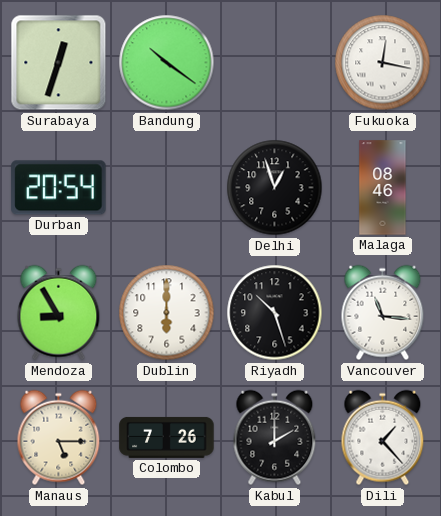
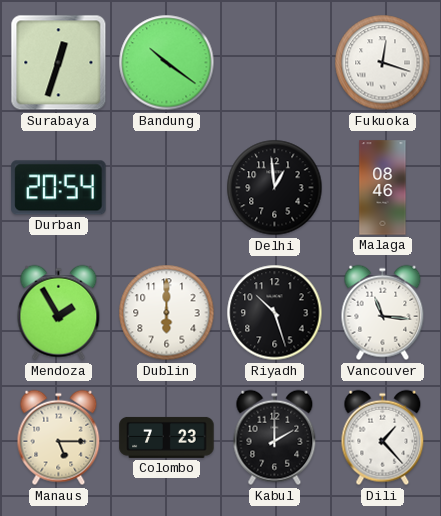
Fukuoka: 12:17 -> 12:18 (383, 63)
Delhi: 12:57 -> 12:59 (275, 188)
Mendoza: 8:55 -> 1:55 (59, 313)
Colombo: 7:26 -> 7:23 (167, 437)
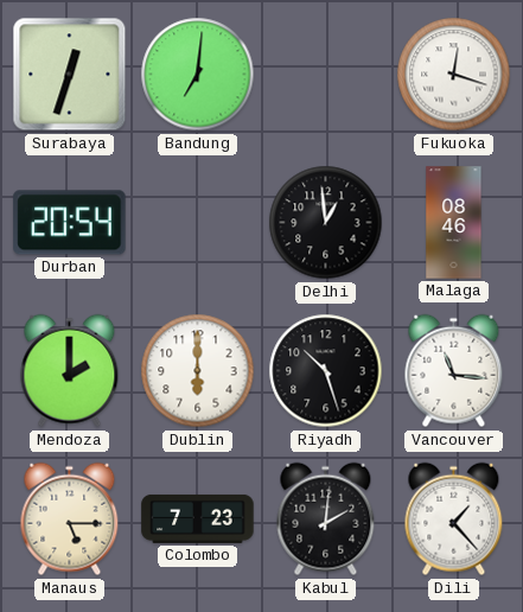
Bandung: 10:21 -> 7:01 (198, 75)
Mendoza: 1:55 -> 2:00 (70, 371)
Kabul: 2:00 -> 2:01 (326, 519)
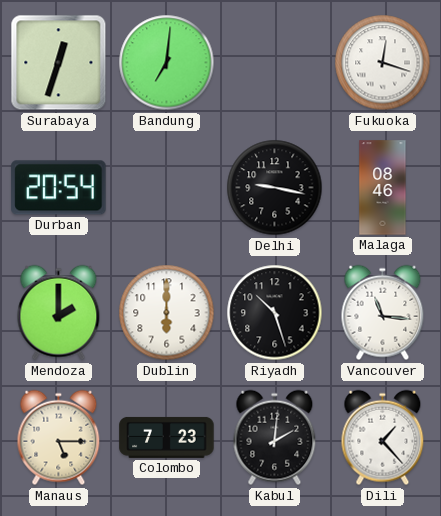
Delhi: 12:59 -> 9:17 (275, 188)
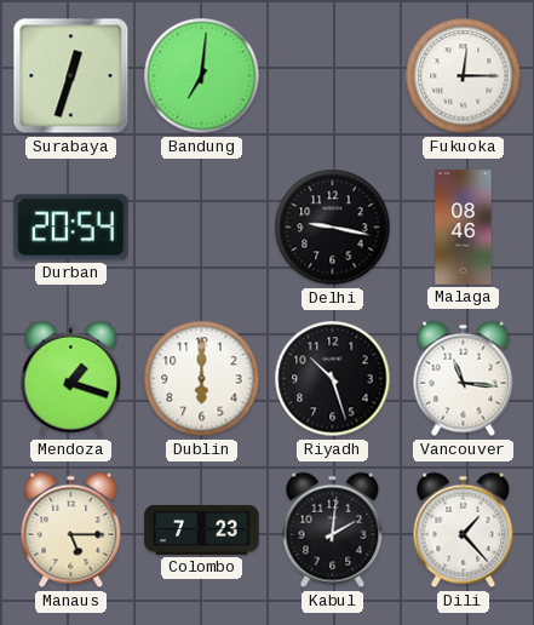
Fukuoka: 12:18 -> 12:15 (464, 76)
Mendoza: 2:00 -> 1:18 (71, 379)
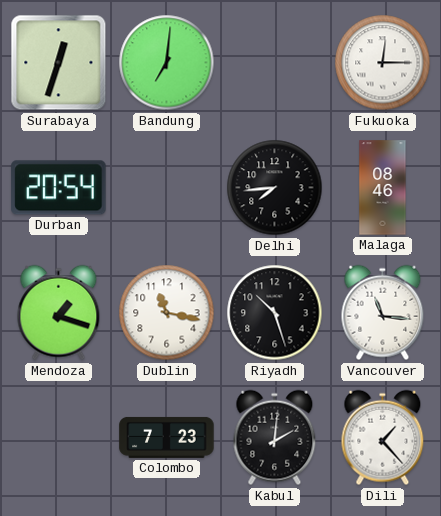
Delhi: 9:17 -> 7:44 (275, 188)
Dublin: 6:00 -> 11:17 (167, 313)
Manaus: 5:15 -> none (71, 531)
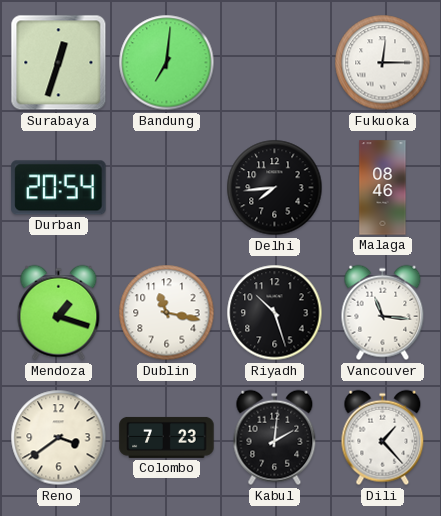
Reno: none -> 3:39 (59, 438)
